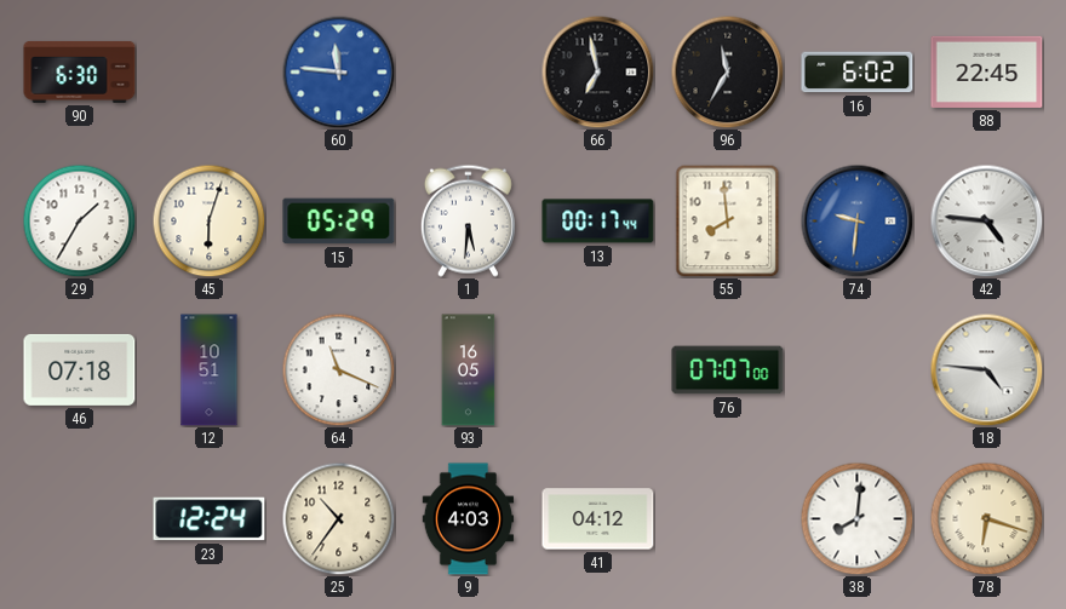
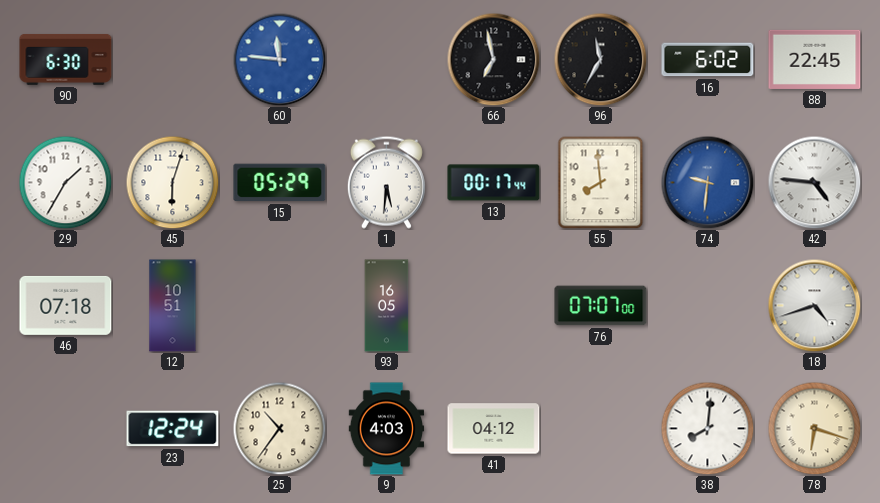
64: 11:19 -> none (338, 369)
18: 4:46 -> 4:42 (814, 305)
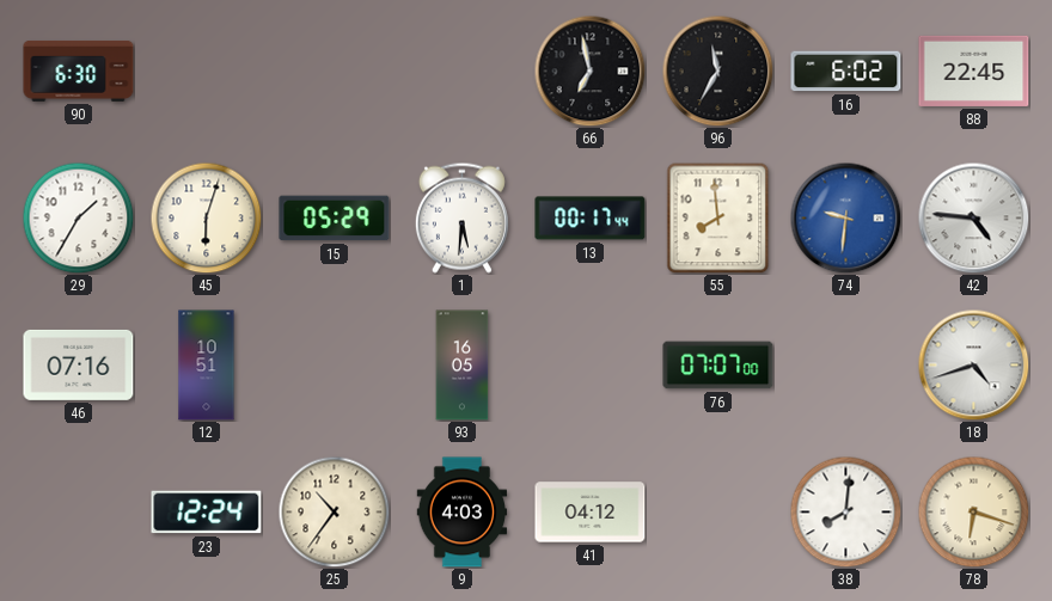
60: 11:46 -> none (279, 59)
46: 07:18 -> 07:16 (79, 364)
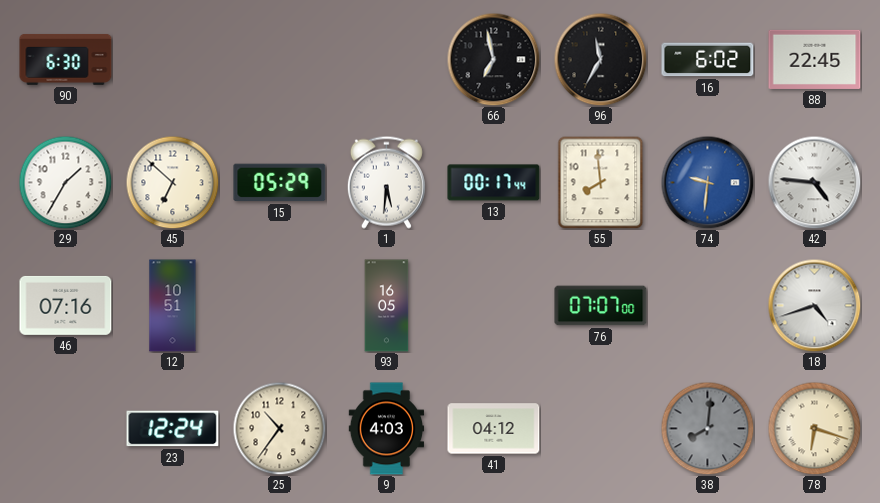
45: 6:03 -> 6:52 (172, 182)
38 dial: white -> grey (707, 428)
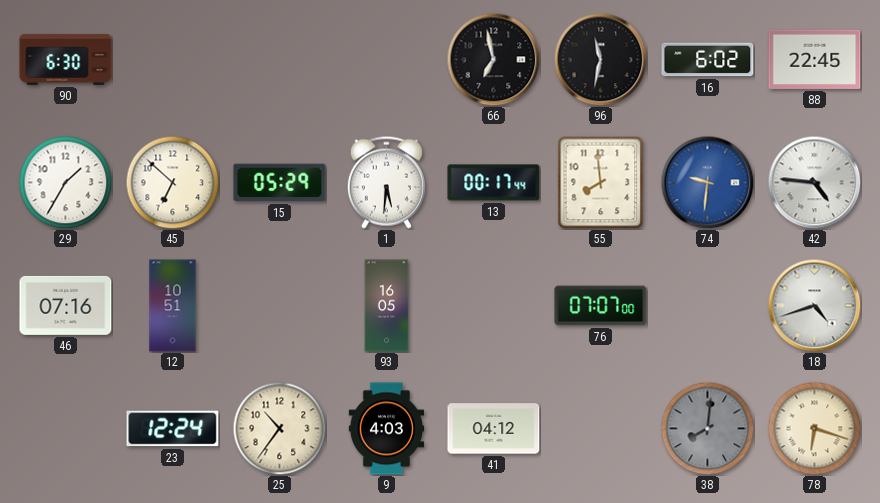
96: 11:35 -> 11:32 (600, 59)
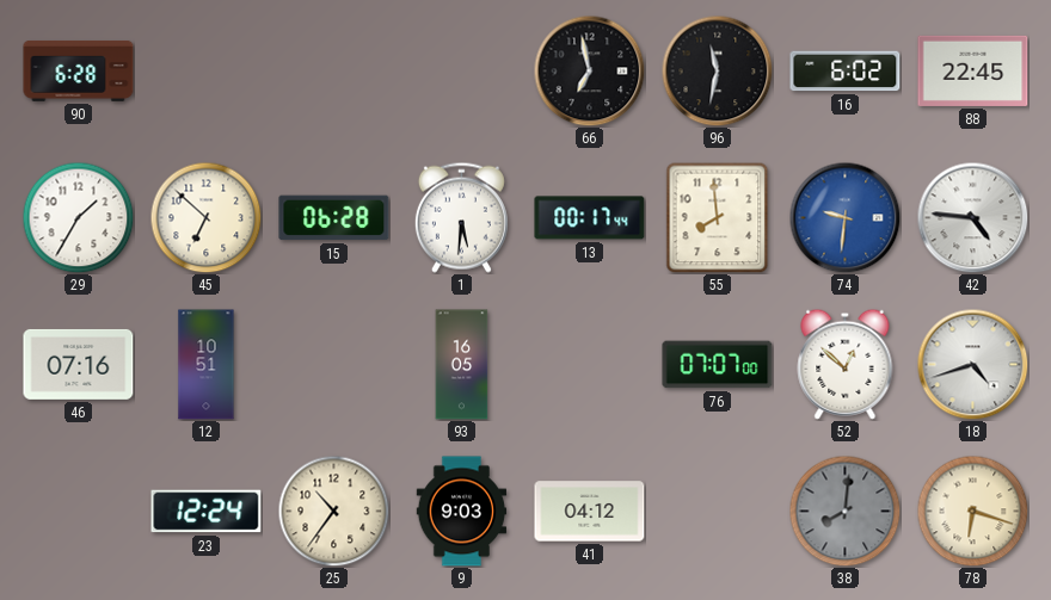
90: 6:30 -> 6:28 (79, 70)
15: 05:29 -> 06:28 (334, 218)
52: none -> 12:52 (846, 364)
9: 4:03 -> 9:03 (462, 512)
